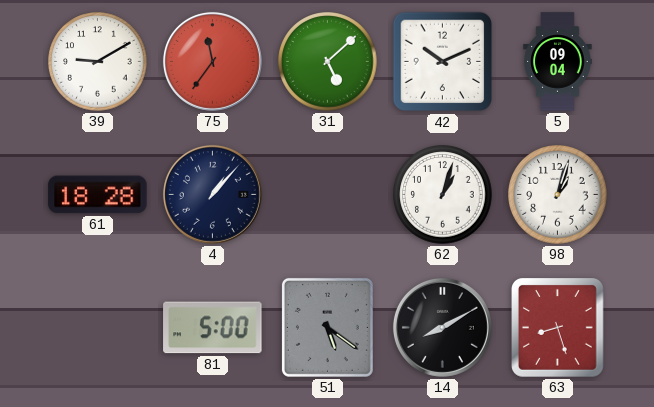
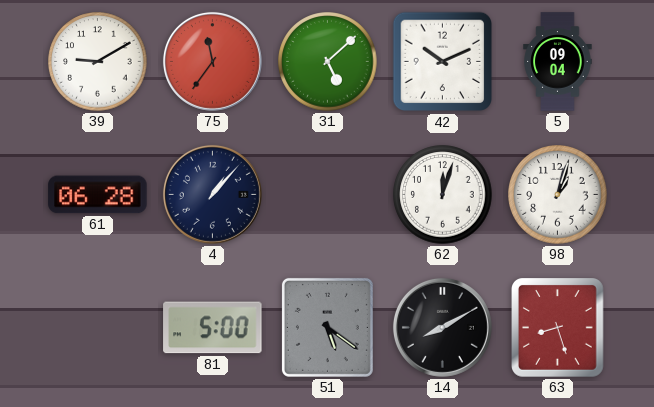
61: 18:28 -> 06:28 (98, 195)
62: 1:03 -> 12:03 (443, 195)
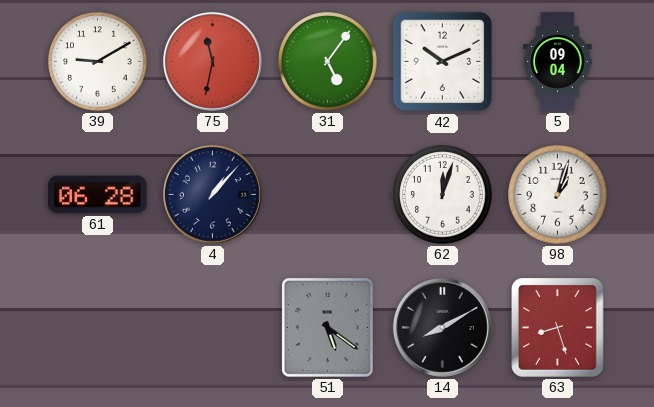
75: 11:36 -> 11:32 (212, 61)
31: 5:08 -> 5:06 (328, 62)
81: 5:00 -> none (213, 328)
